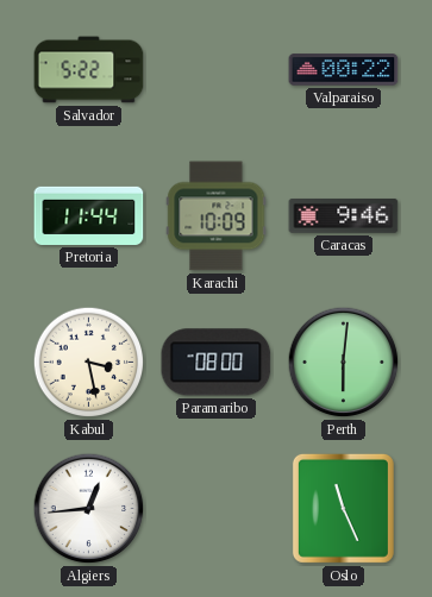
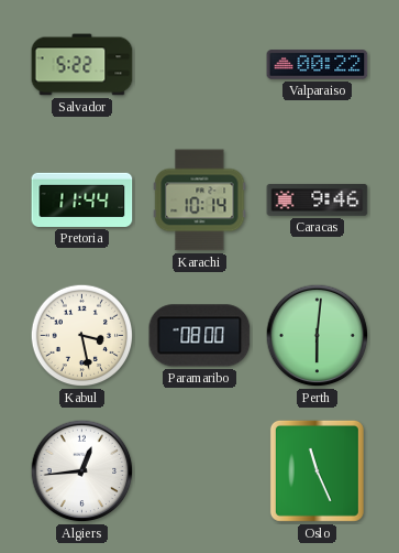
Karachi: 10:09 -> 10:14 (200, 200)
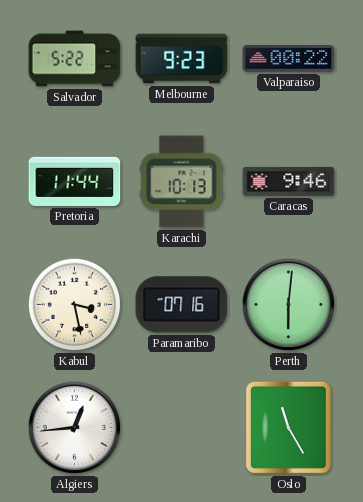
Melbourne: none -> 9:23 (182, 59)
Karachi: 10:14 -> 10:13 (182, 182)
Paramaribo: 08:00 -> 07:16 (182, 305)
Oslo: 11:26 -> 11:25 (288, 427)
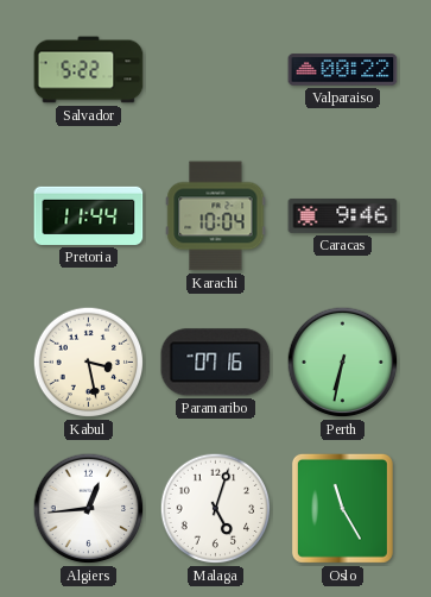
Melbourne: 9:23 -> none (182, 59)
Karachi: 10:13 -> 10:04 (216, 216)
Perth: 6:01 -> 6:32 (343, 363)
Malaga: none -> 5:03 (216, 509)
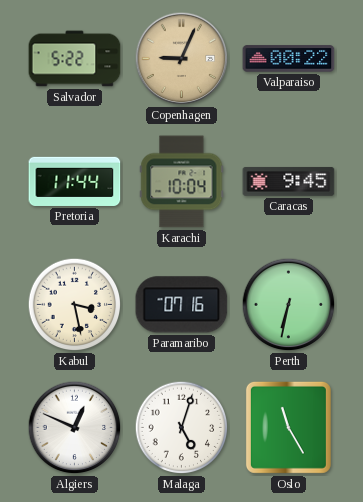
Copenhagen: none -> 9:04 (182, 59)
Caracas: 9:46 -> 9:45 (289, 182)
Algiers: 12:44 -> 12:49 (75, 428)
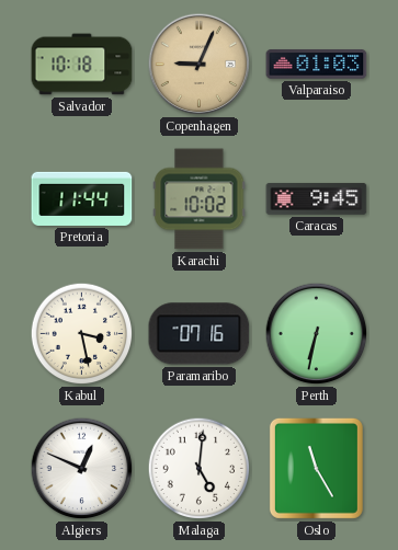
Salvador: 5:22 -> 10:18 (82, 65)
Valparaiso: 00:22 -> 01:03 (317, 65)
Karachi: 10:04 -> 10:02 (200, 199)
Malaga: 5:03 -> 5:01 (200, 469)
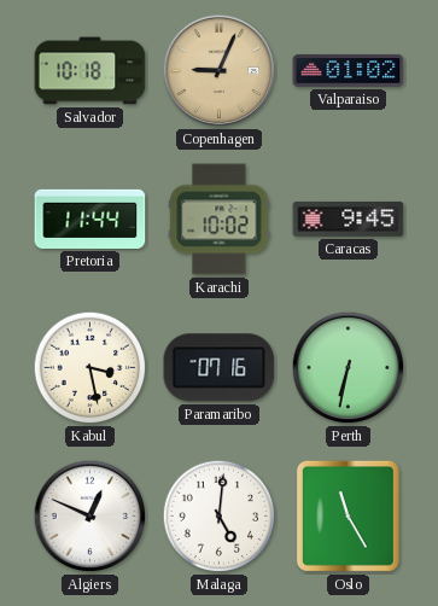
Valparaiso: 01:03 -> 01:02 (349, 71)
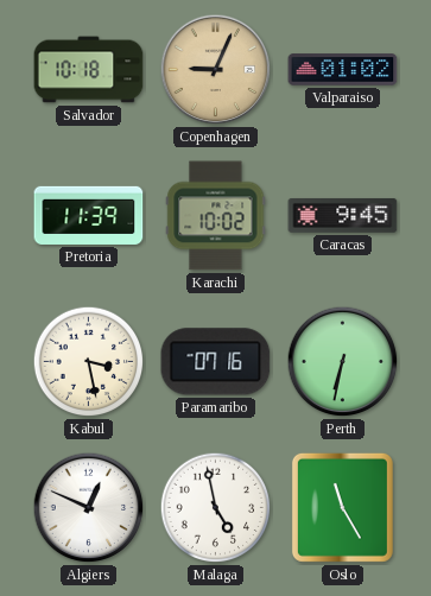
Pretoria: 11:44 -> 11:39 (89, 215)
Malaga: 5:01 -> 4:58 (216, 508)
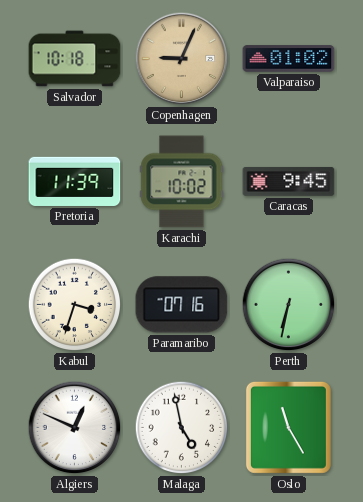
Kabul: 3:28 -> 3:33 (75, 305)
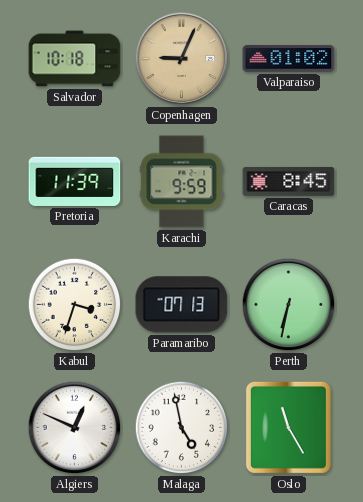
Karachi: 10:02 -> 9:59 (182, 182)
Caracas: 9:45 -> 8:45 (289, 182)
Paramaribo: 07:16 -> 07:13 (182, 305)
